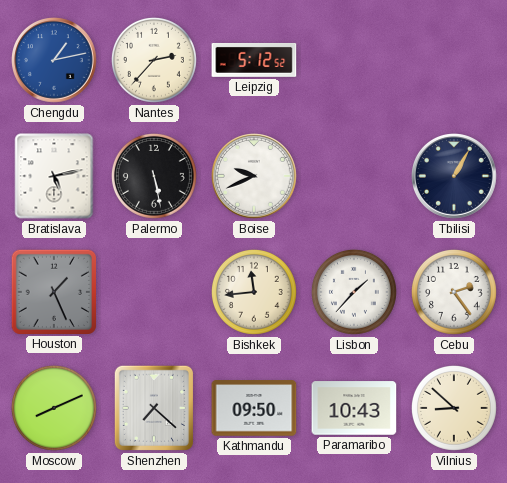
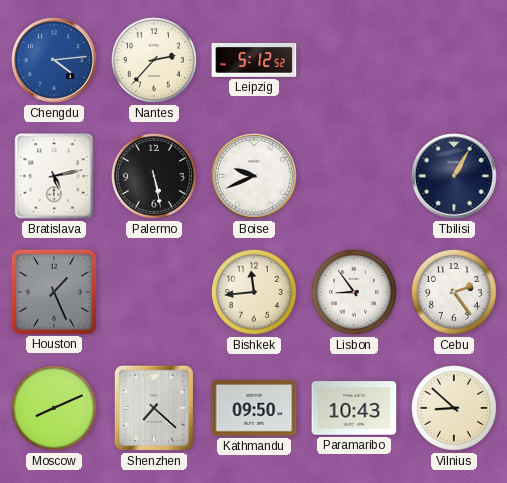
Chengdu: 1:13 -> 4:14 (55, 61)
Lisbon: 1:37 -> 8:54 (354, 292)
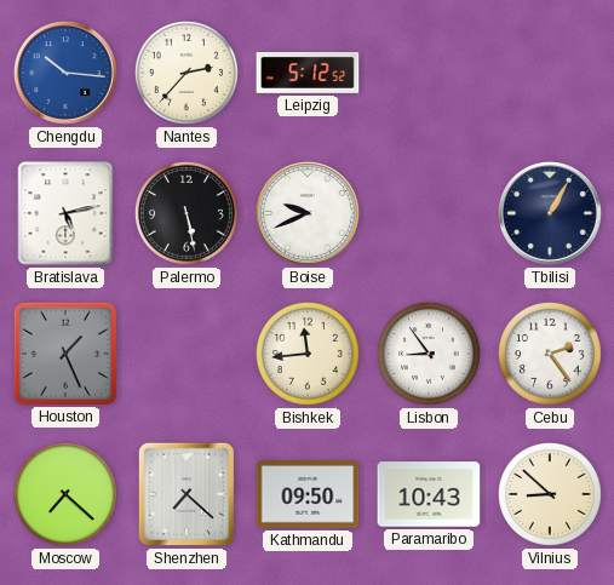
Chengdu: 4:14 -> 10:16 (67, 74)
Moscow: 8:11 -> 7:22 (65, 494)
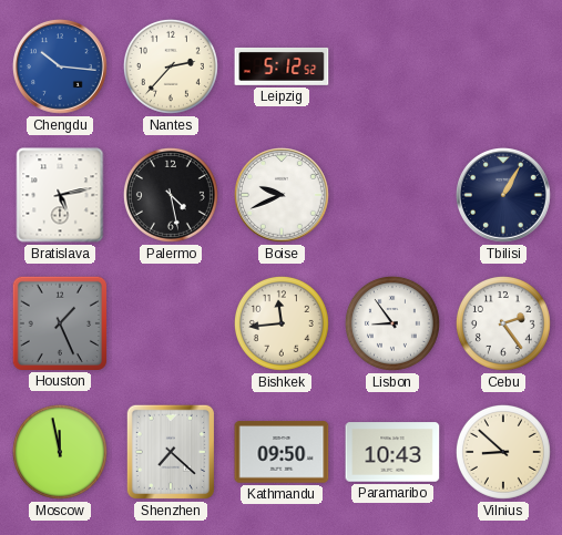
Palermo: 5:28 -> 4:28 (171, 195)
Moscow: 7:22 -> 11:58 (60, 452)
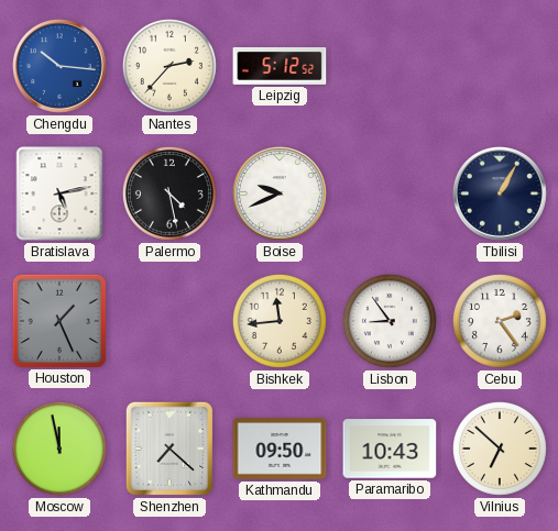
Vilnius: 8:52 -> 6:52 (500, 449)
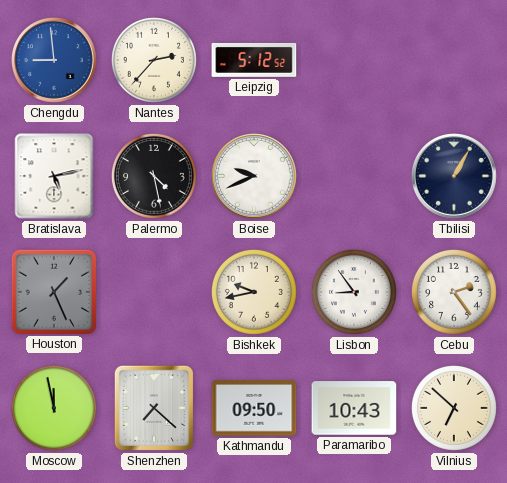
Chengdu: 10:16 -> 8:59 (55, 61)
Bishkek: 11:44 -> 9:43 (254, 292)
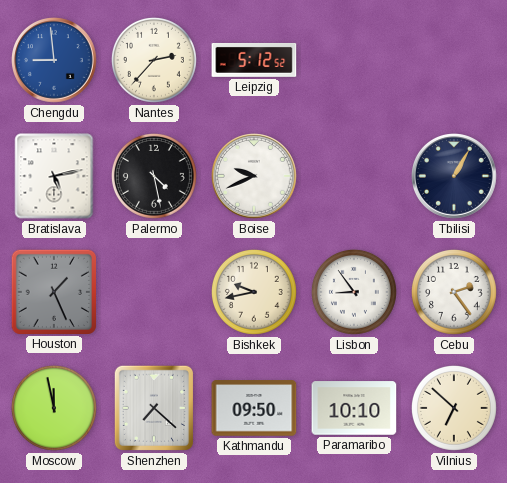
Paramaribo: 10:43 -> 10:10 (354, 408)
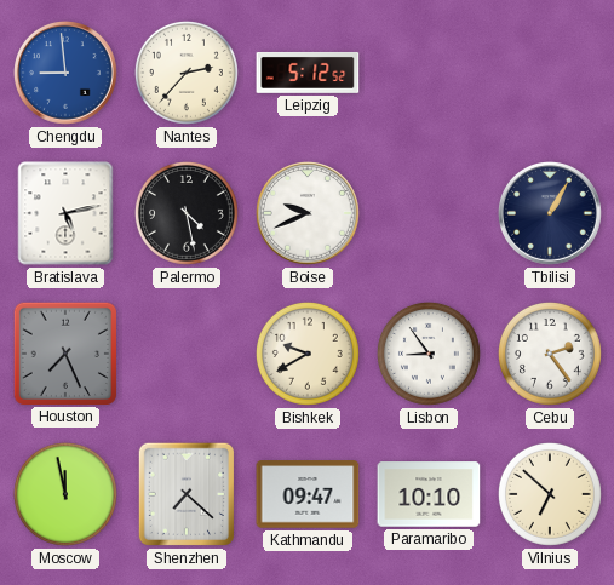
Houston: 1:26 -> 7:26 (64, 352)
Bishkek: 9:43 -> 9:40 (308, 354)
Kathmandu: 09:50 -> 09:47 (308, 494)
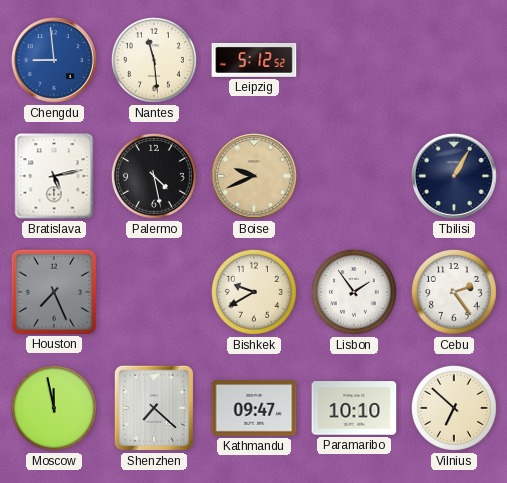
Nantes: 2:37 -> 11:29 (154, 60)
Boise dial: white -> champagne (255, 177)
Lisbon: 8:54 -> 1:54 (354, 292)
